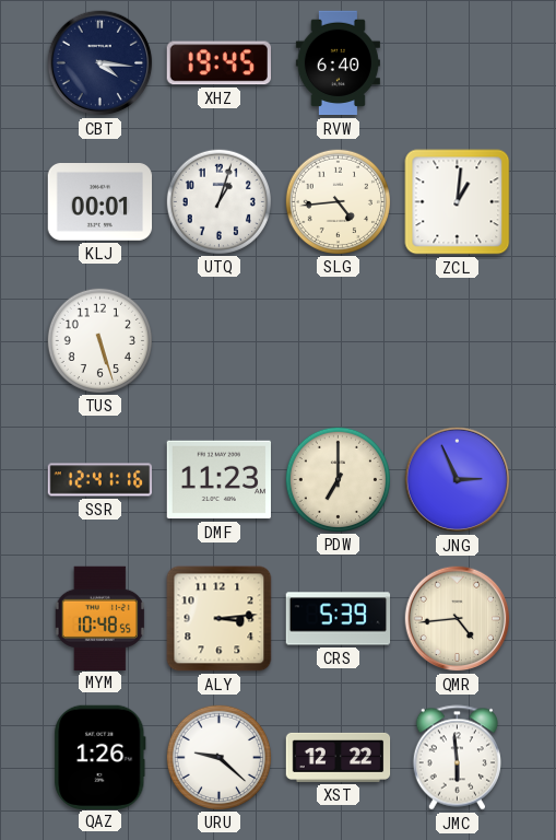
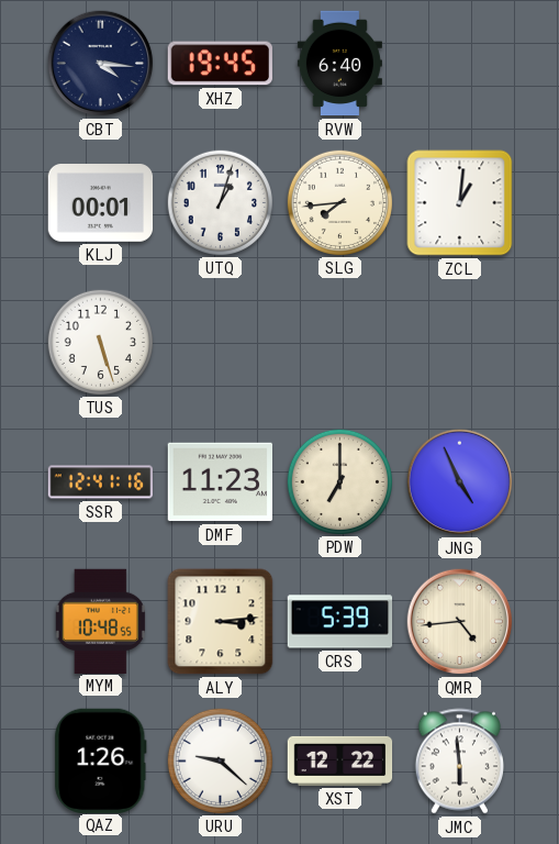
SLG: 4:44 -> 7:44 (339, 202)
JNG: 2:56 -> 4:56 (460, 482)
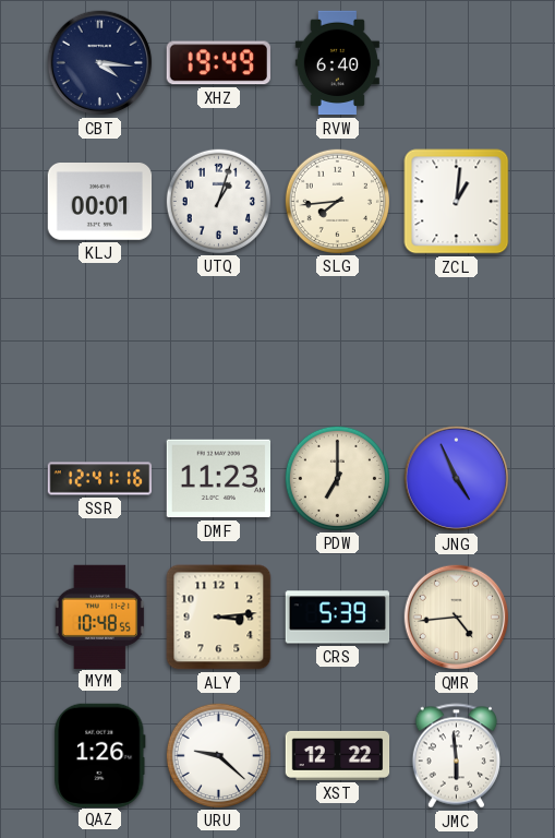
XHZ: 19:45 -> 19:49 (218, 63)
TUS: 5:27 -> none (100, 342)
